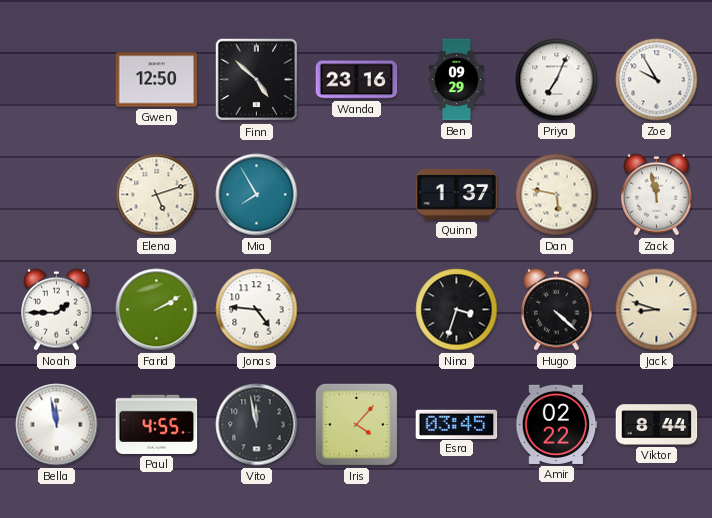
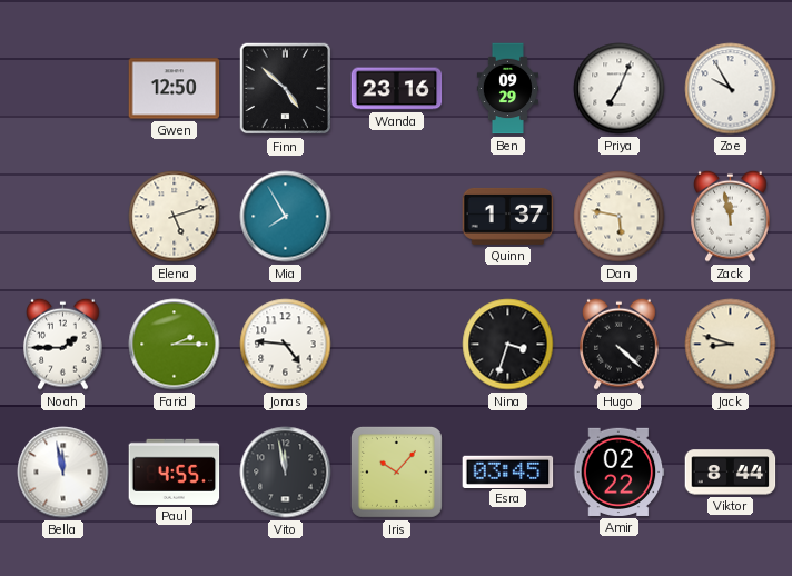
Farid: 2:10 -> 2:15 (175, 345)
Iris: 4:07 -> 10:07 (396, 471)
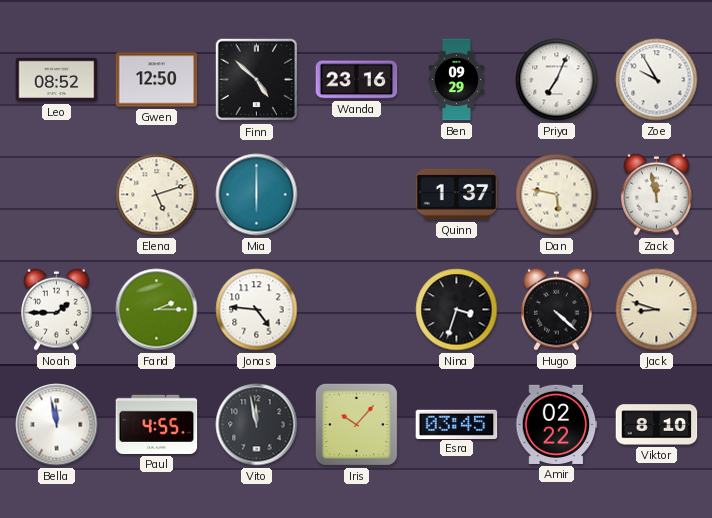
Leo: none -> 08:52 (57, 80)
Mia: 7:55 -> 6:00 (257, 195)
Viktor: 8:44 -> 8:10 (657, 425)
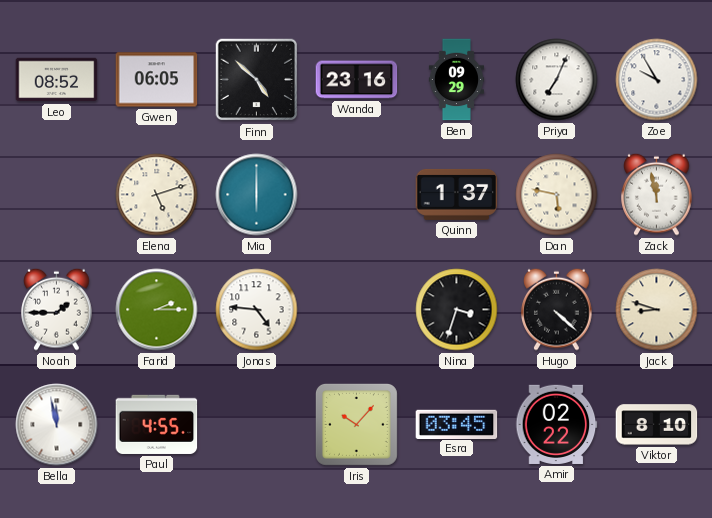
Gwen: 12:50 -> 06:05 (157, 80)
Vito: 11:58 -> none (257, 425)
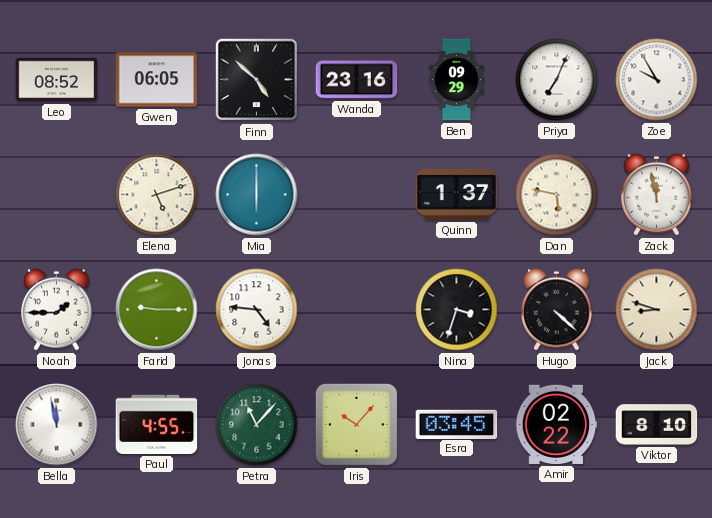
Farid: 2:15 -> 9:15 (157, 310)
Petra: none -> 11:07 (257, 425)
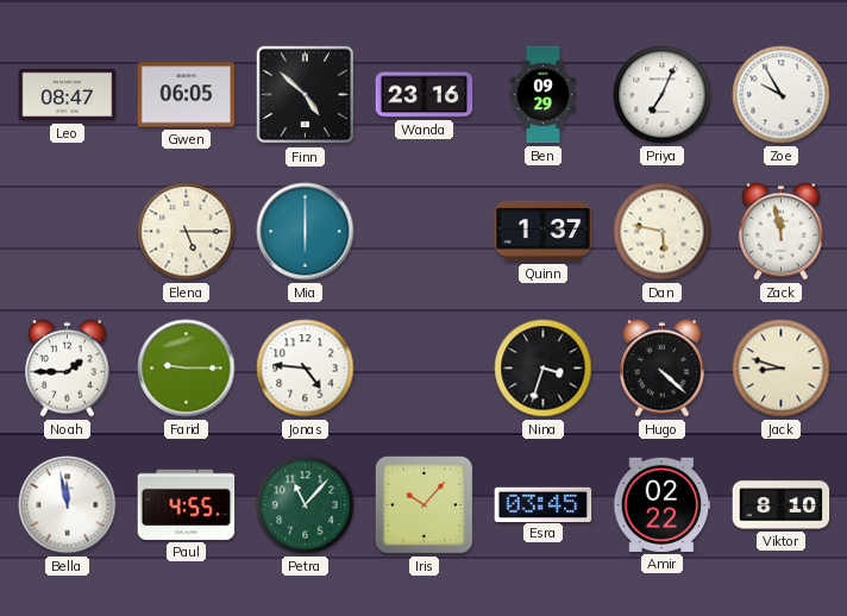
Leo: 08:52 -> 08:47 (68, 95)
Elena: 5:12 -> 5:15 (187, 232)
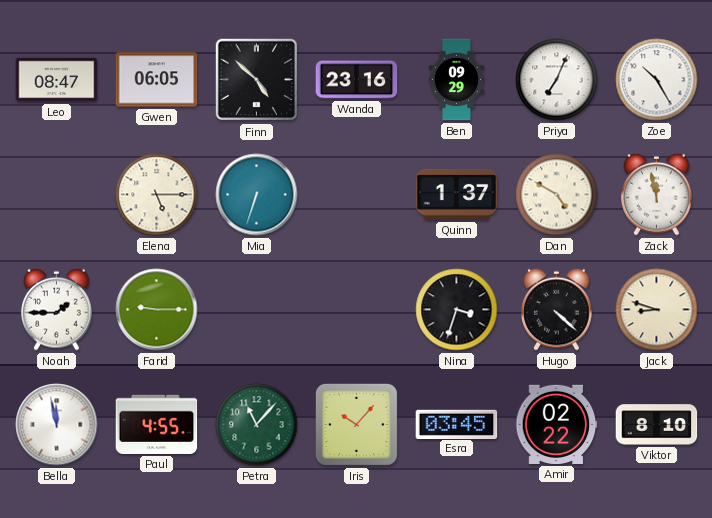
Zoe: 9:55 -> 10:25 (657, 80)
Mia: 6:00 -> 6:33 (257, 195)
Dan: 5:47 -> 4:50 (557, 195)
Jonas: 4:46 -> none (306, 369)
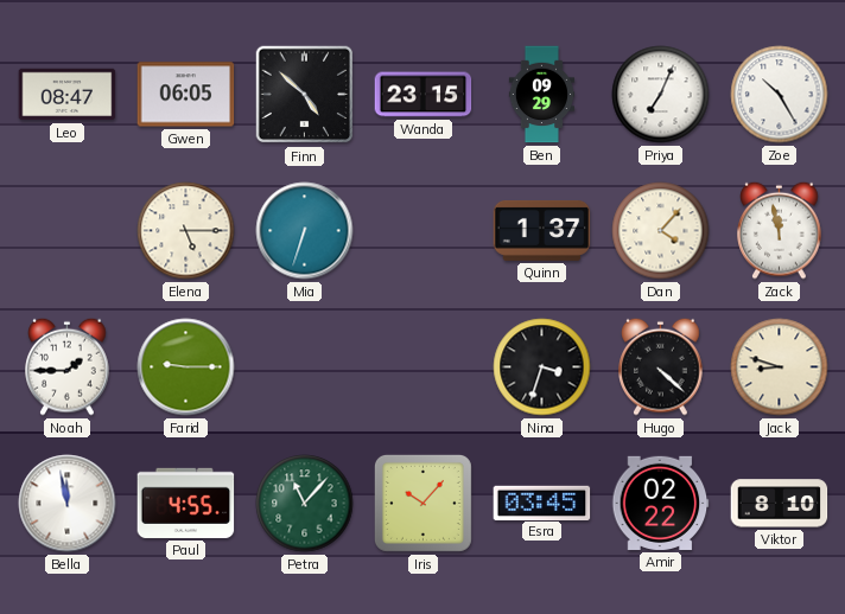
Wanda: 23:16 -> 23:15 (424, 95)
Dan: 4:50 -> 4:07 (661, 231)
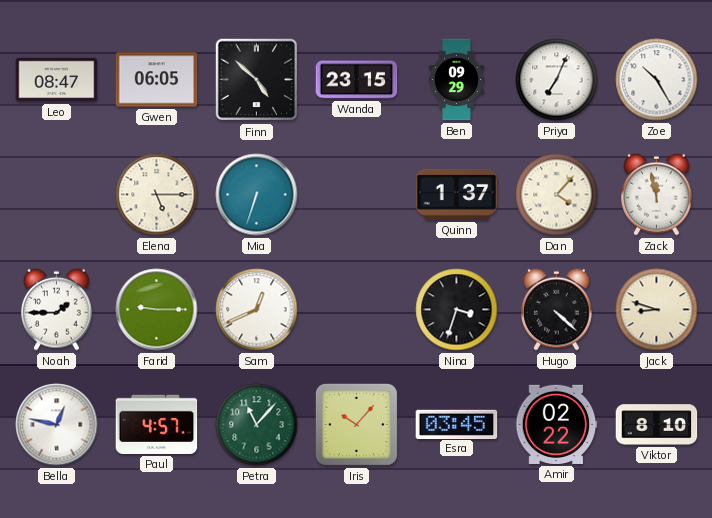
Sam: none -> 12:41 (257, 310)
Bella: 11:58 -> 12:47 (57, 425)
Paul: 4:55 -> 4:57 (157, 424)
